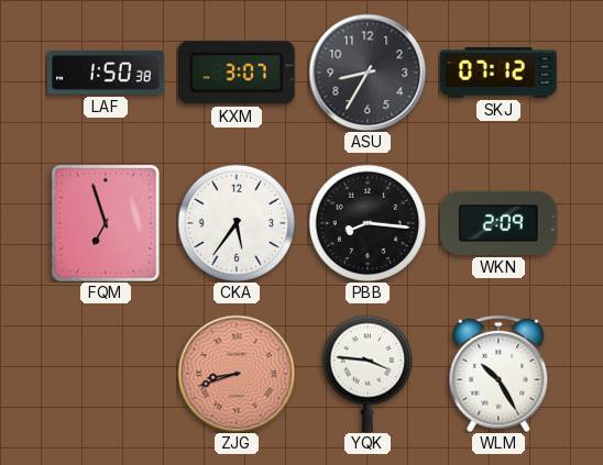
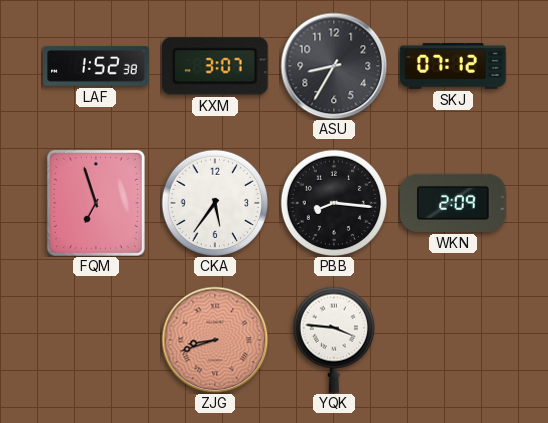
LAF: 1:50 -> 1:52 (96, 66)
WLM: 10:25 -> none (498, 374)
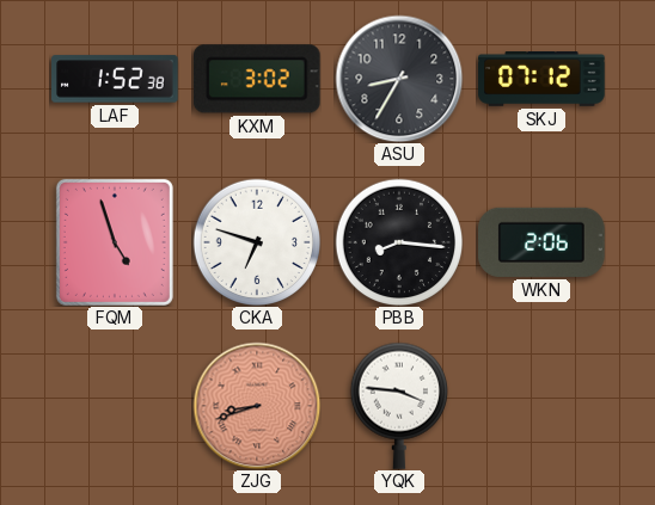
KXM: 3:07 -> 3:02 (257, 79)
FQM: 6:57 -> 4:57 (115, 242)
CKA: 5:36 -> 6:48 (257, 242)
WKN: 2:09 -> 2:06 (541, 242)
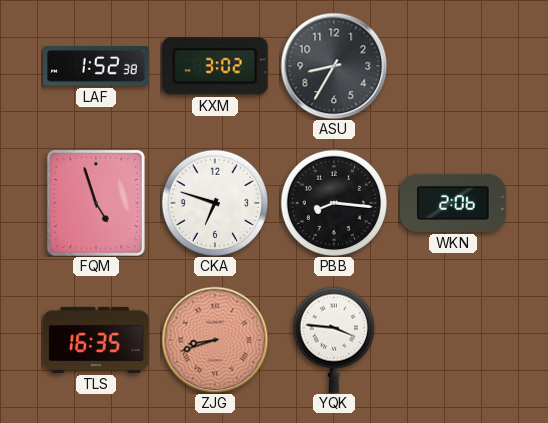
SKJ: 07:12 -> none (541, 79)
TLS: none -> 16:35 (96, 340)
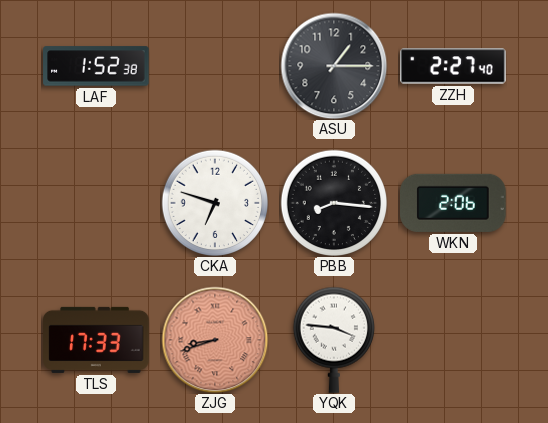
KXM: 3:02 -> none (215, 66)
ASU: 8:35 -> 1:15 (334, 66)
ZZH: none -> 2:27 (453, 66)
FQM: 4:57 -> none (96, 203)
TLS: 16:35 -> 17:33 (96, 340)
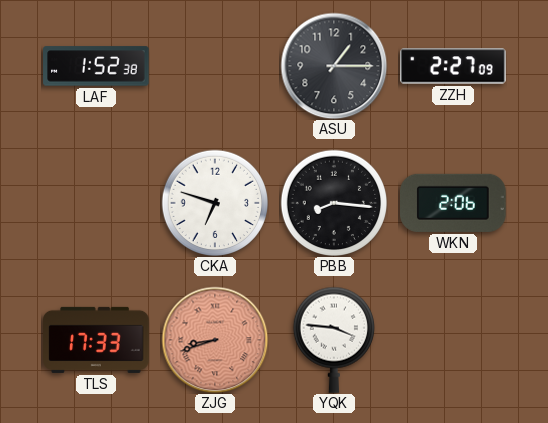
ZZH: 2:27:40 -> 2:27:09 (453, 66)
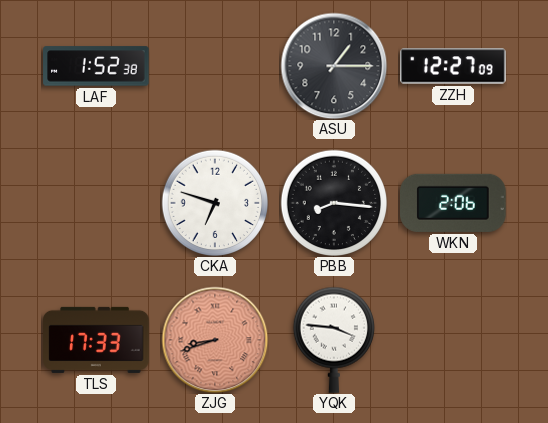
ZZH: 2:27 -> 12:27 (453, 66)
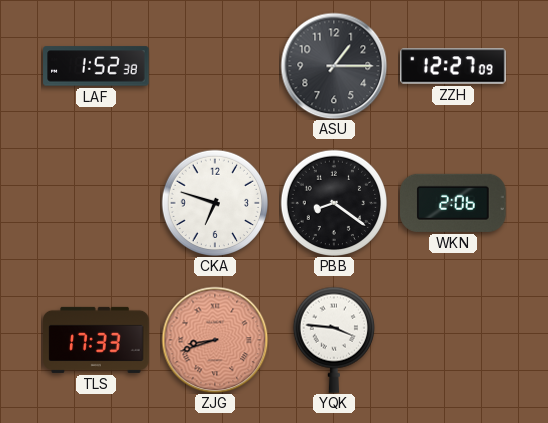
PBB: 8:16 -> 8:21 (334, 203)
